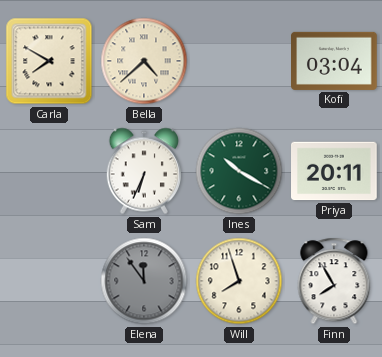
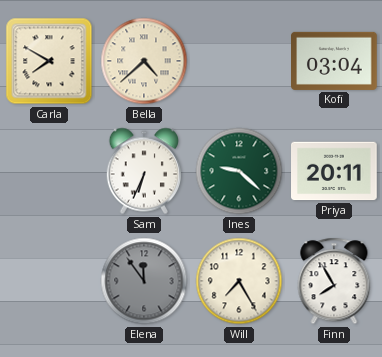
Ines: 10:20 -> 9:22 (239, 171)
Will: 7:57 -> 7:25 (239, 281)
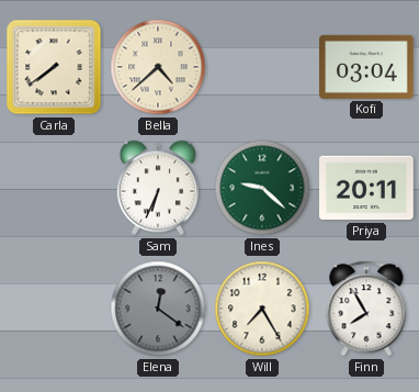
Carla: 7:50 -> 7:39 (54, 67)
Elena: 11:54 -> 12:21 (158, 309)
